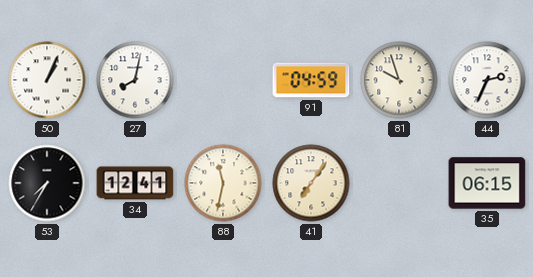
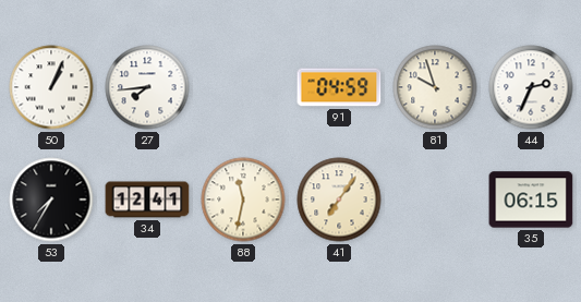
27: 8:02 -> 7:44 (147, 87)
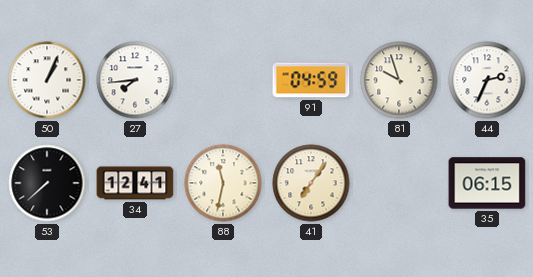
53: 7:35 -> 7:38 (47, 183)
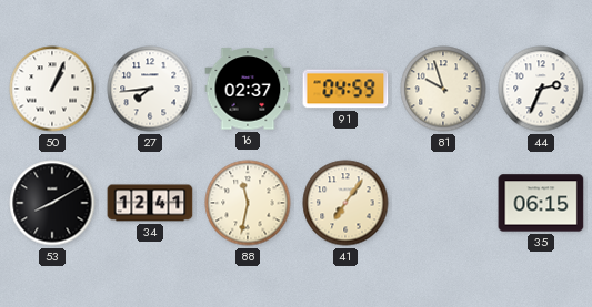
16: none -> 02:37 (248, 89)
53: 7:38 -> 8:10 (52, 203)
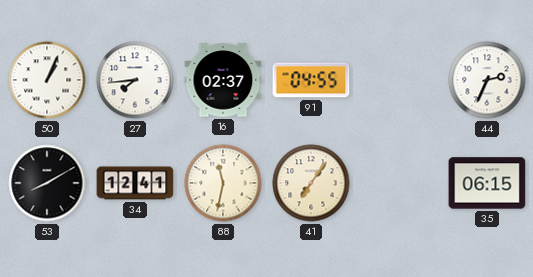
91: 04:59 -> 04:55 (311, 80)
81: 9:57 -> none (443, 89)
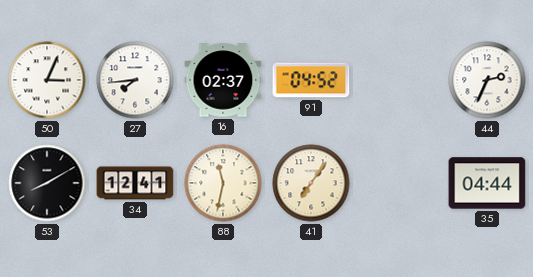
50: 1:04 -> 3:04 (47, 80)
91: 04:55 -> 04:52 (311, 80)
35: 06:15 -> 04:44 (487, 183)
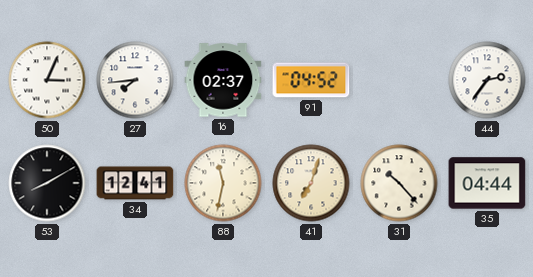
44: 2:34 -> 2:36 (487, 80)
41: 7:06 -> 7:03 (311, 183)
31: none -> 10:23 (399, 183)
